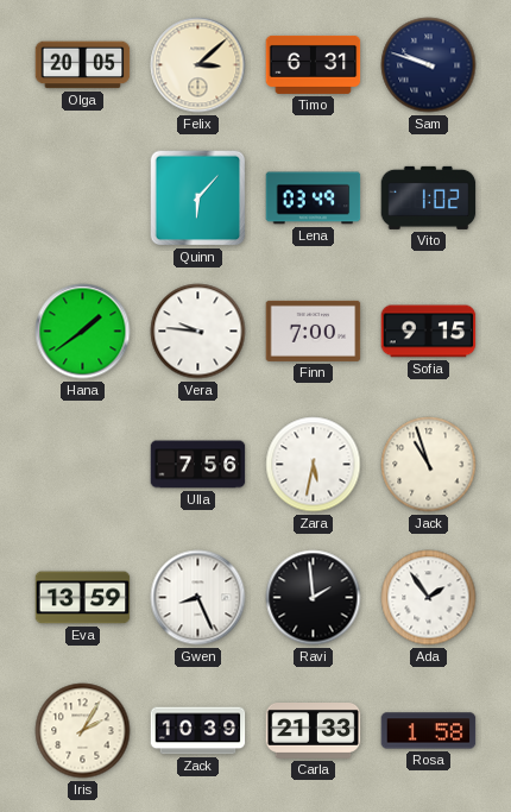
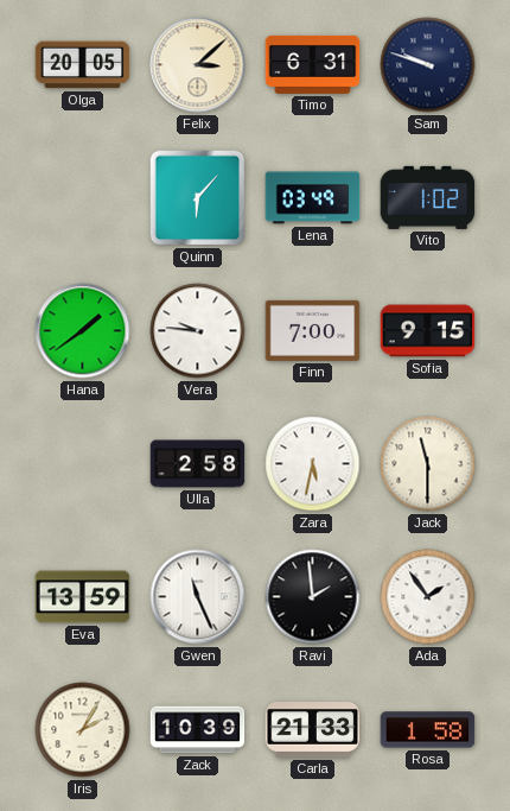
Ulla: 7:56 -> 2:58 (198, 464)
Jack: 10:57 -> 11:30 (428, 464)
Gwen: 8:26 -> 11:26 (198, 597)
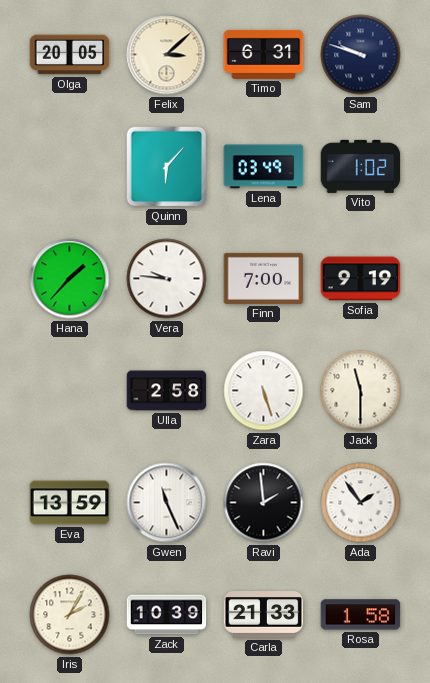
Hana: 1:39 -> 1:37 (70, 279)
Sofia: 9:15 -> 9:19 (361, 279)
Zara: 5:32 -> 5:27 (264, 391)
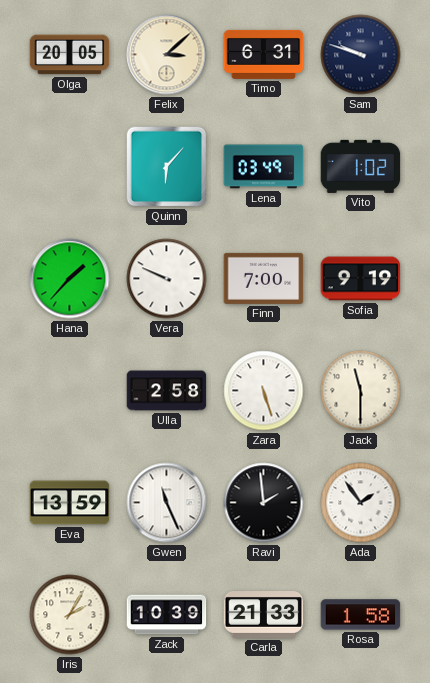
Vera: 9:46 -> 9:49 (167, 279)
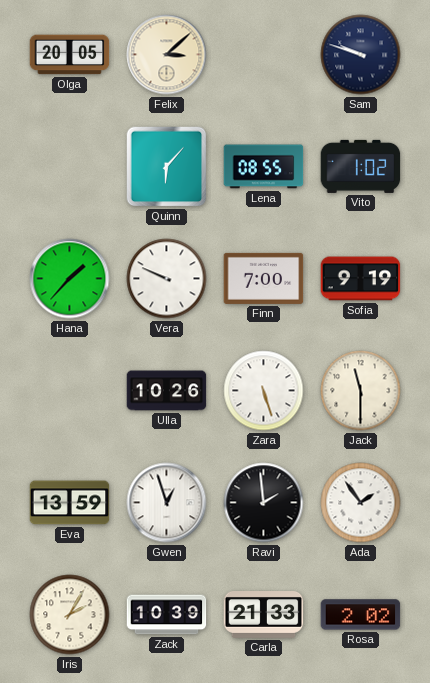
Timo: 6:31 -> none (264, 54)
Lena: 03:49 -> 08:55 (264, 167)
Ulla: 2:58 -> 10:26 (167, 391)
Gwen: 11:26 -> 12:57 (167, 503)
Rosa: 1:58 -> 2:02 (361, 615)
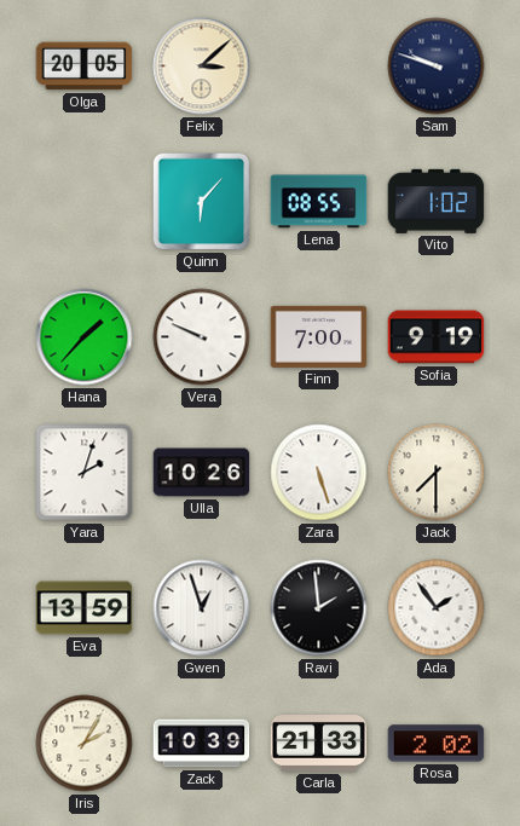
Yara: none -> 2:03 (85, 473)
Jack: 11:30 -> 7:30 (437, 473)
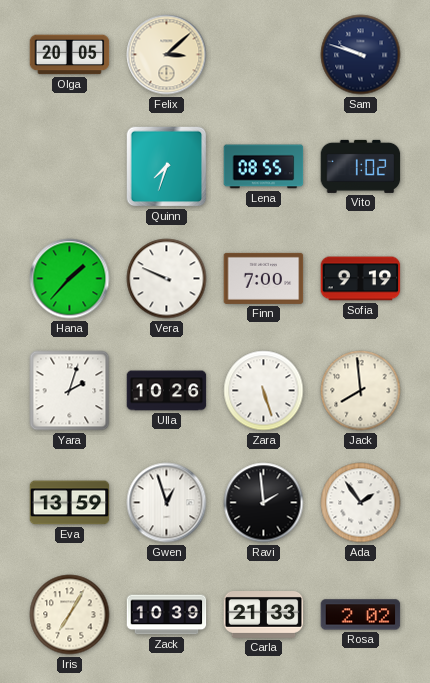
Quinn: 6:07 -> 7:33 (167, 167)
Jack: 7:30 -> 7:59 (361, 391)
Iris: 2:05 -> 7:05 (70, 615)
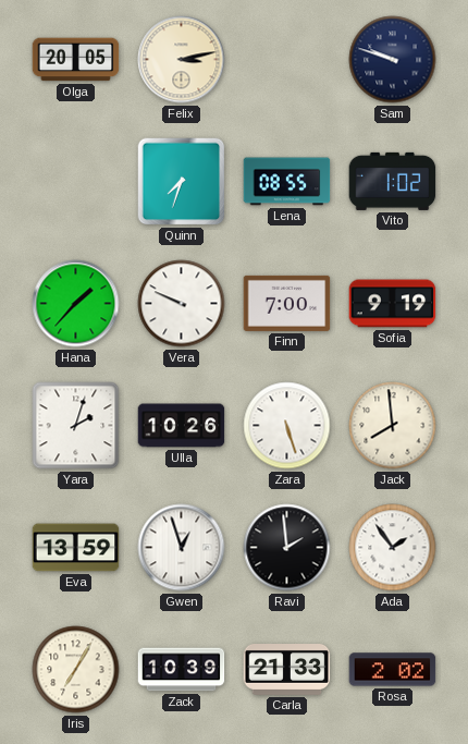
Felix: 3:08 -> 3:13 (182, 60)
